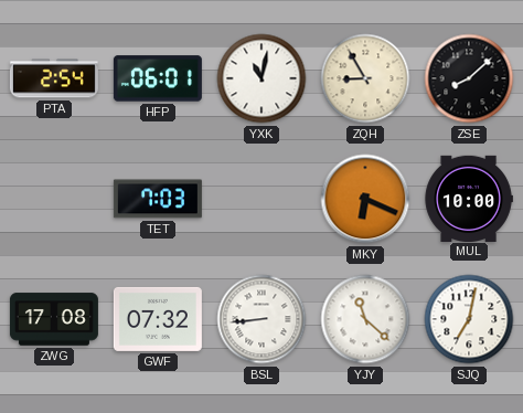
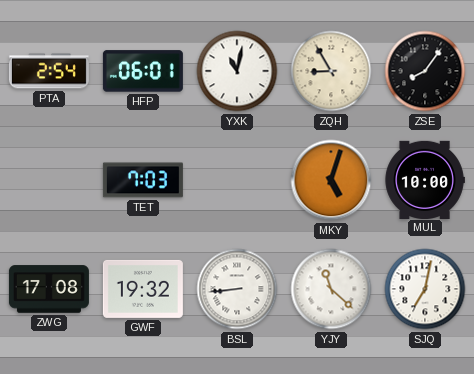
ZSE: 8:08 -> 8:06 (425, 71)
MKY: 6:19 -> 5:03 (331, 180)
GWF: 07:32 -> 19:32 (143, 289)
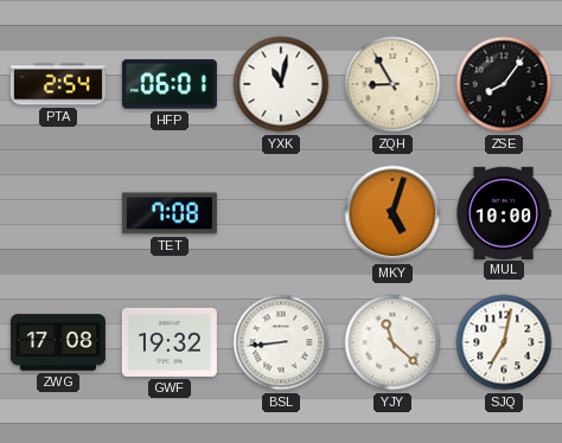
TET: 7:03 -> 7:08 (170, 213)
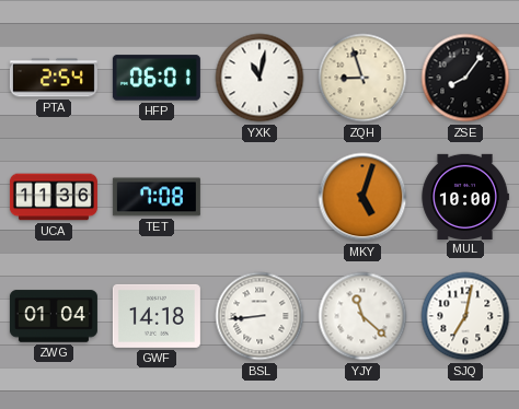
ZQH: 8:55 -> 8:57 (362, 78)
UCA: none -> 11:36 (54, 197)
ZWG: 17:08 -> 01:04 (54, 316)
GWF: 19:32 -> 14:18 (157, 316)
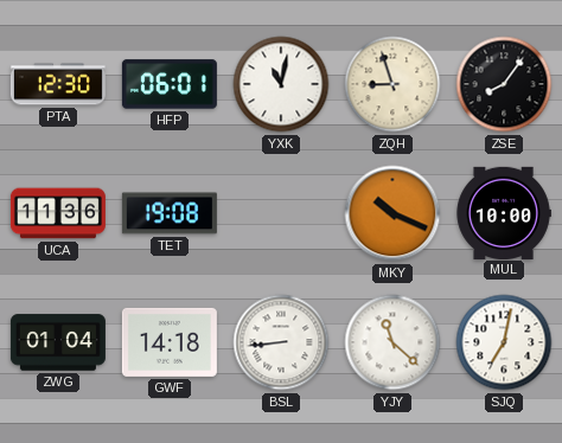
PTA: 2:54 -> 12:30 (58, 84)
TET: 7:08 -> 19:08 (170, 213)
MKY: 5:03 -> 10:19 (392, 213)
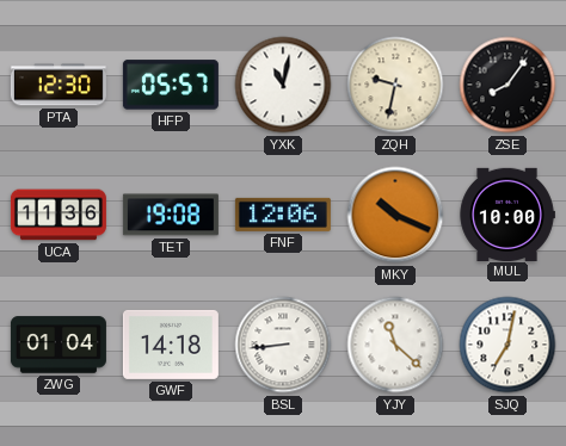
HFP: 06:01 -> 05:57 (171, 85)
ZQH: 8:57 -> 9:32 (395, 85)
FNF: none -> 12:06 (283, 215)
